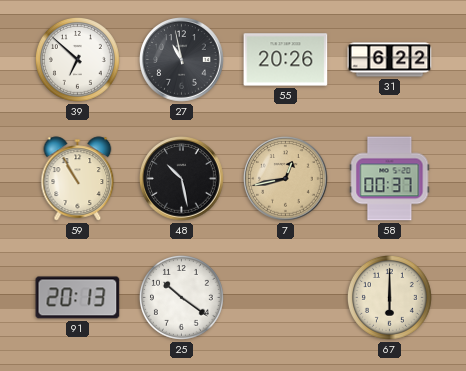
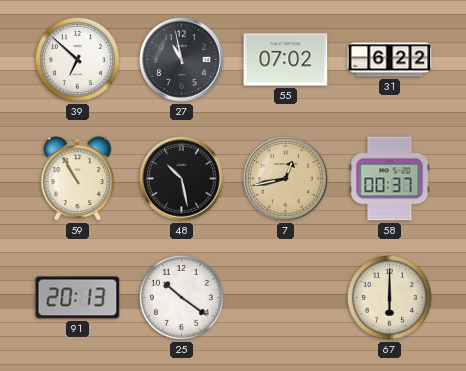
55: 20:26 -> 07:02 (286, 60)
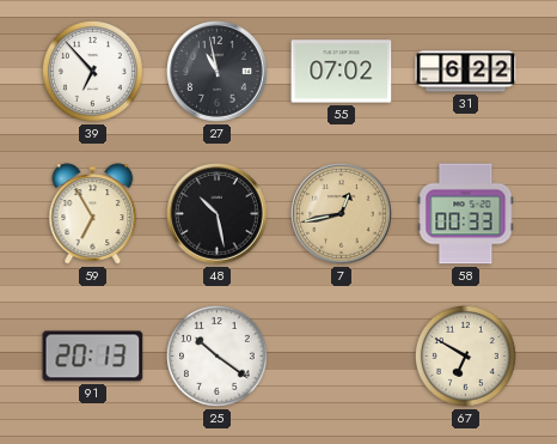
39: 6:52 -> 6:53 (92, 71)
59: 10:55 -> 6:55 (93, 214)
58: 00:37 -> 00:33 (466, 214)
67: 6:00 -> 6:50 (465, 355)
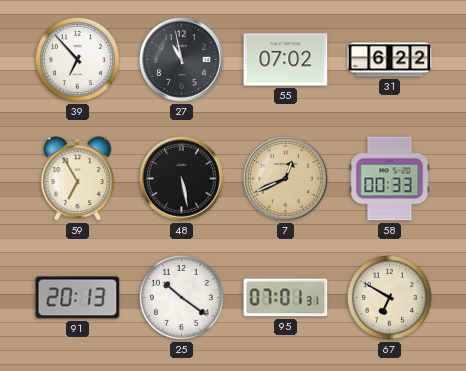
48: 10:28 -> 5:28 (182, 179)
7: 12:43 -> 12:41 (286, 179)
95: none -> 07:01 (286, 298)
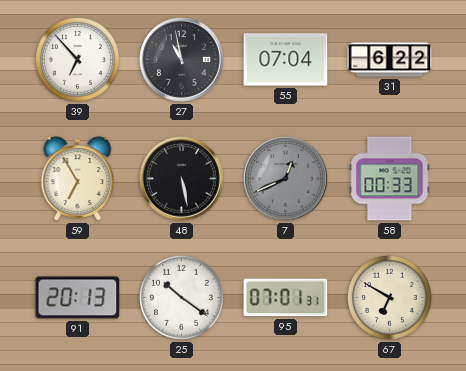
55: 07:02 -> 07:04 (286, 60)
7 dial: champagne -> grey (286, 179)
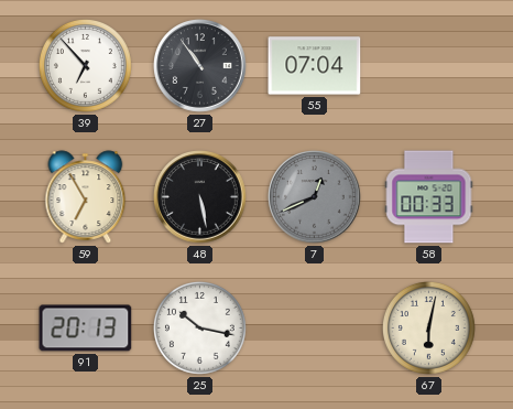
27: 10:58 -> 10:54 (200, 66)
31: 6:22 -> none (390, 60)
25: 10:21 -> 10:17 (199, 327)
95: 07:01 -> none (286, 298)
67: 6:50 -> 6:02 (428, 327)
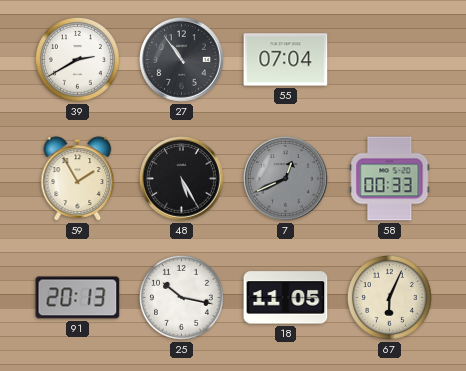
39: 6:53 -> 2:40 (77, 59)
59: 6:55 -> 1:55 (78, 179)
48: 5:28 -> 5:25 (182, 179)
18: none -> 11:05 (286, 298)
67: 6:02 -> 6:04 (389, 297)
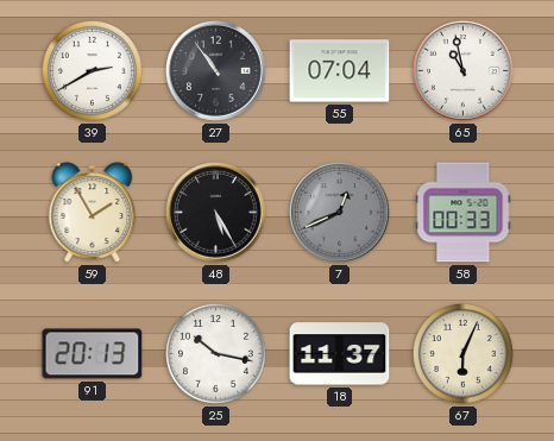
65: none -> 10:58 (464, 71)
18: 11:05 -> 11:37 (340, 354)
